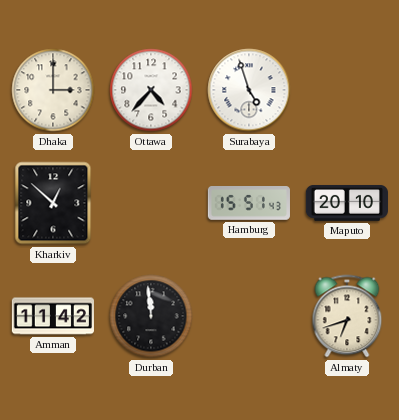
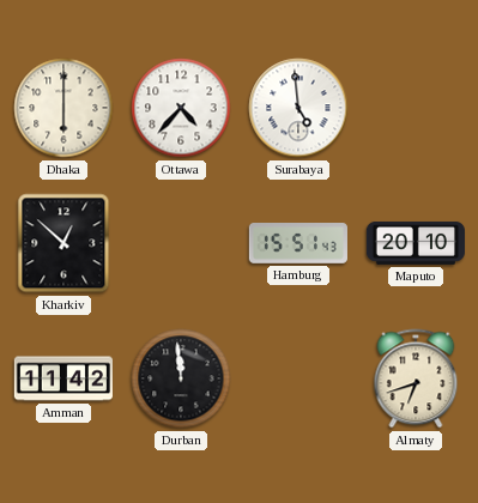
Dhaka: 3:00 -> 6:00 (63, 108)
Surabaya: 4:57 -> 4:59 (298, 108)
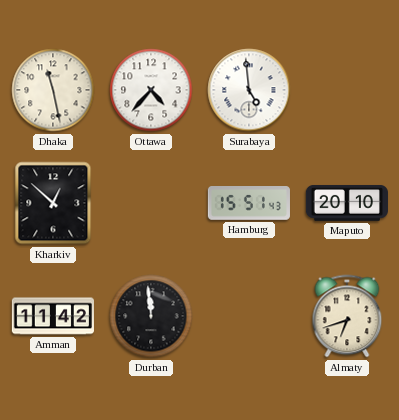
Dhaka: 6:00 -> 11:28 (53, 90)
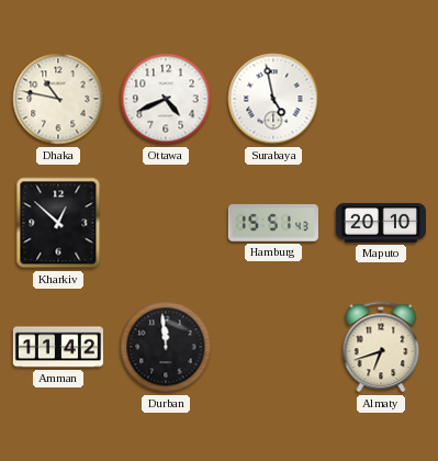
Dhaka: 11:28 -> 10:47 (58, 99)
Ottawa: 4:37 -> 4:41 (166, 99)
Surabaya: 4:59 -> 4:58 (273, 99)
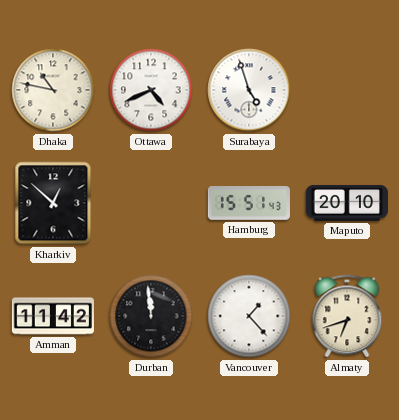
Surabaya: 4:58 -> 4:57 (249, 90)
Vancouver: none -> 1:23 (249, 316)
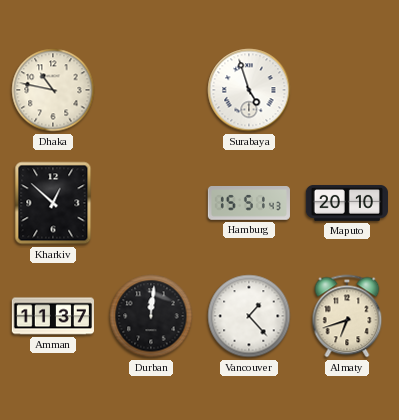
Ottawa: 4:41 -> none (151, 90)
Amman: 11:42 -> 11:37 (53, 316)
Durban: 11:59 -> 12:01 (151, 316)
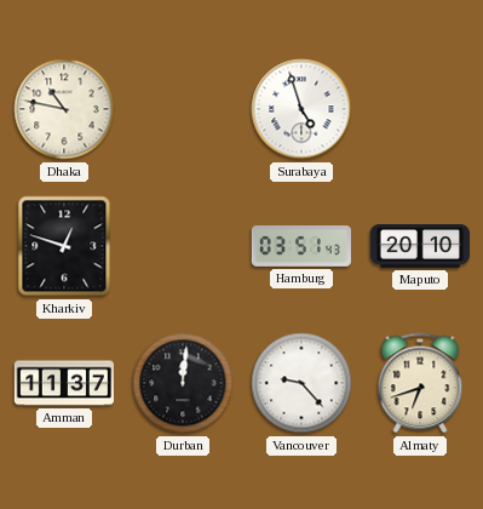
Kharkiv: 12:52 -> 12:48 (64, 246)
Hamburg: 15:51 -> 03:51 (301, 246)
Vancouver: 1:23 -> 9:23 (301, 383)
